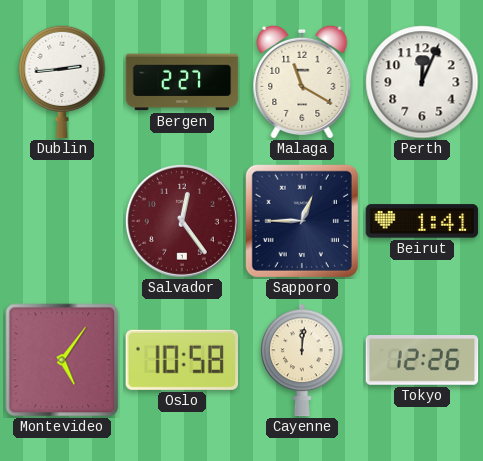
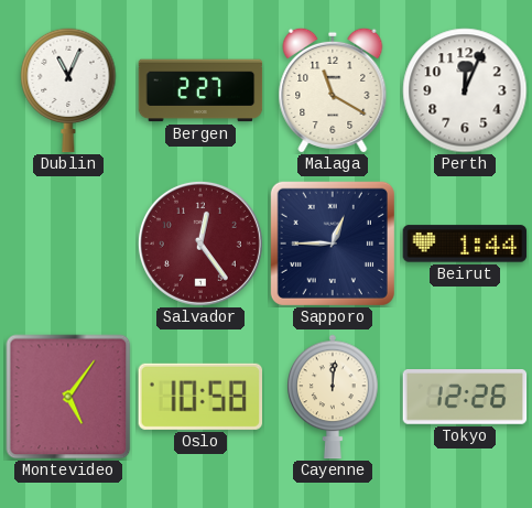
Dublin: 2:44 -> 11:04 (68, 90)
Beirut: 1:41 -> 1:44 (465, 244)
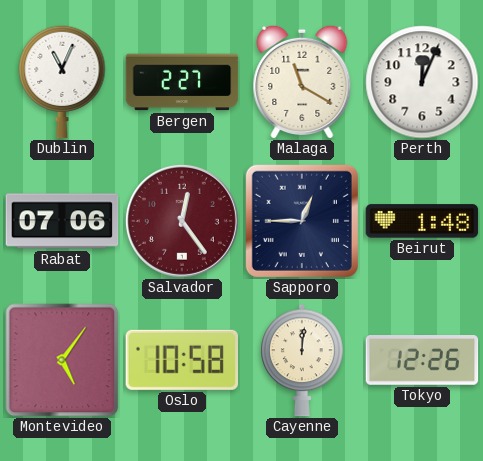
Rabat: none -> 07:06 (62, 221)
Beirut: 1:44 -> 1:48 (422, 221)
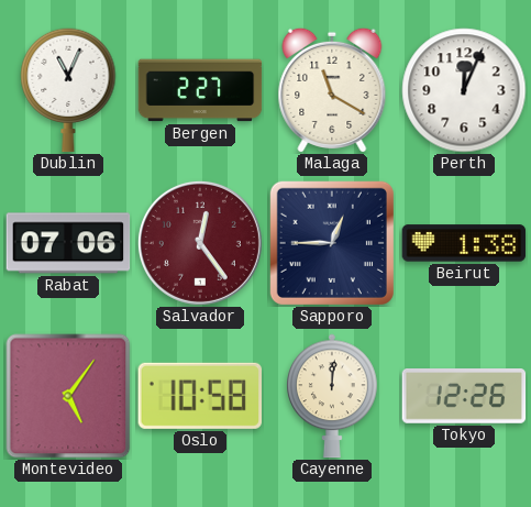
Beirut: 1:48 -> 1:38 (464, 243)
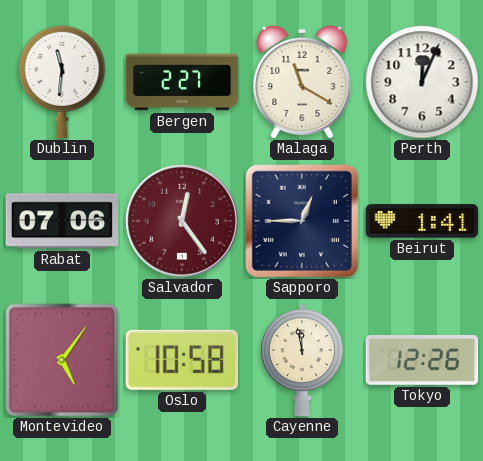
Dublin: 11:04 -> 11:31 (62, 82)
Beirut: 1:38 -> 1:41 (422, 221)
Cayenne: 12:01 -> 11:58 (303, 360)
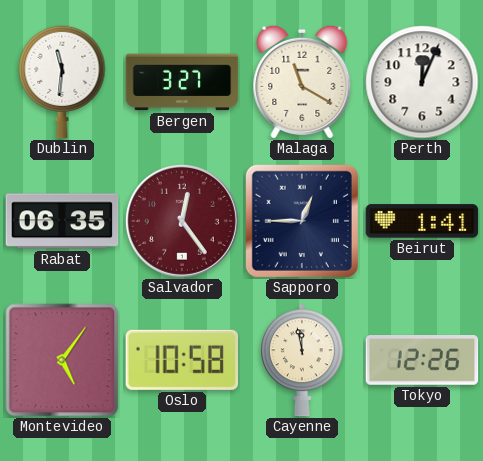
Bergen: 2:27 -> 3:27 (182, 82)
Rabat: 07:06 -> 06:35 (62, 221)
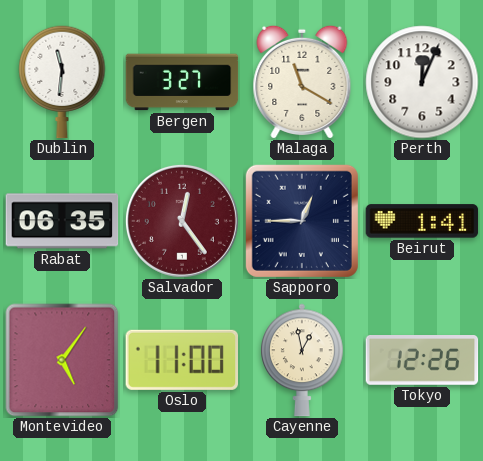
Oslo: 10:58 -> 11:00 (181, 360)
Cayenne: 11:58 -> 12:58 (303, 360)
